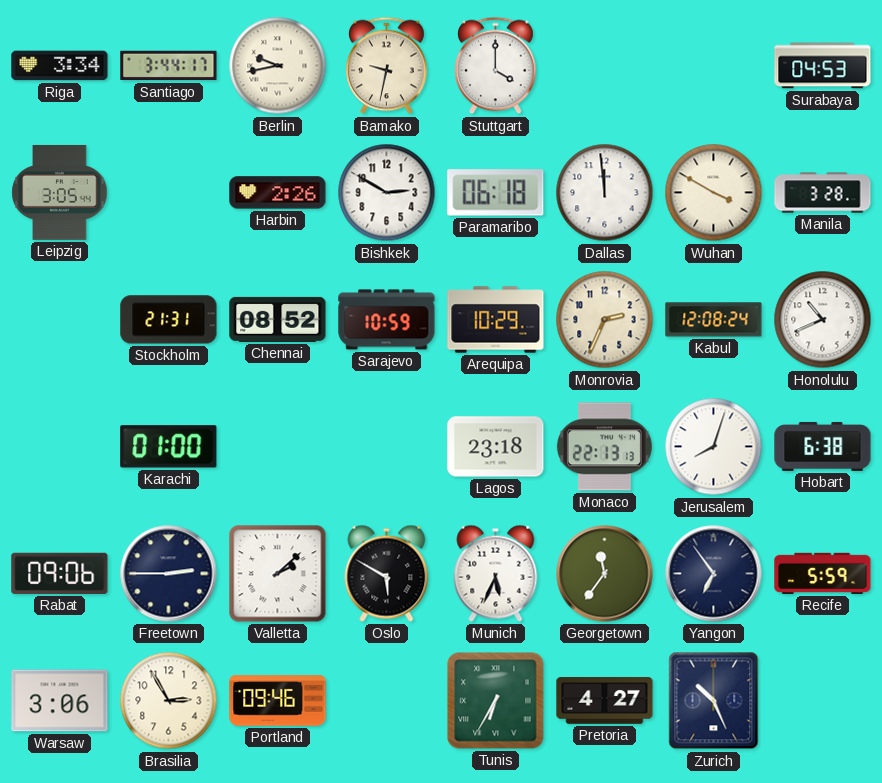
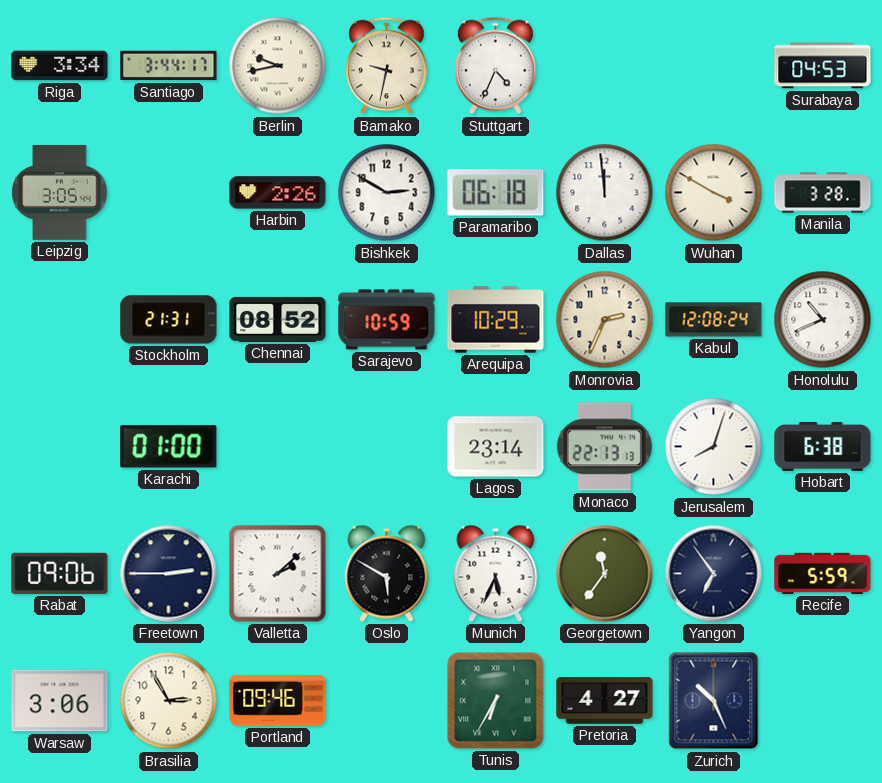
Stuttgart: 4:00 -> 4:34 (496, 66)
Lagos: 23:18 -> 23:14 (496, 447)
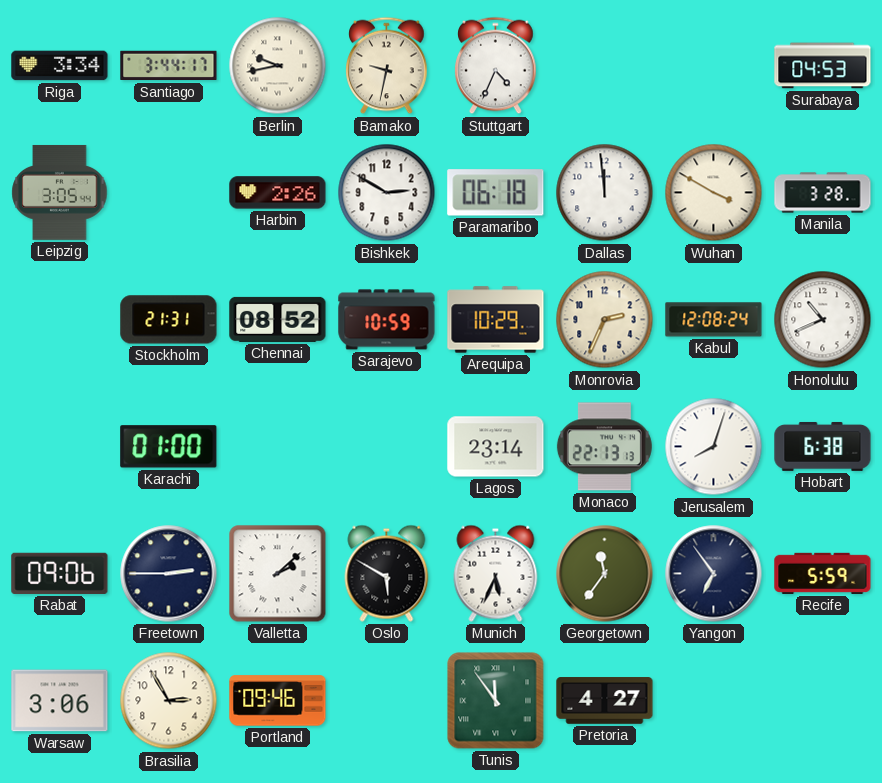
Tunis: 6:35 -> 11:54 (496, 701)
Zurich: 10:26 -> none (714, 701)
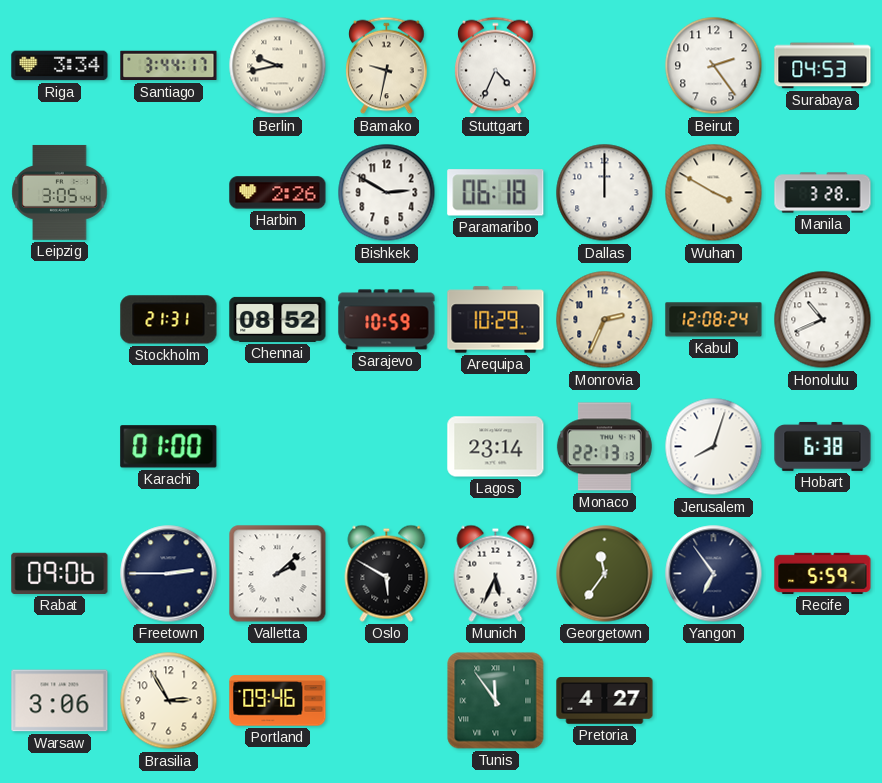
Beirut: none -> 2:24 (714, 66)
Dallas: 11:59 -> 12:00 (605, 193)
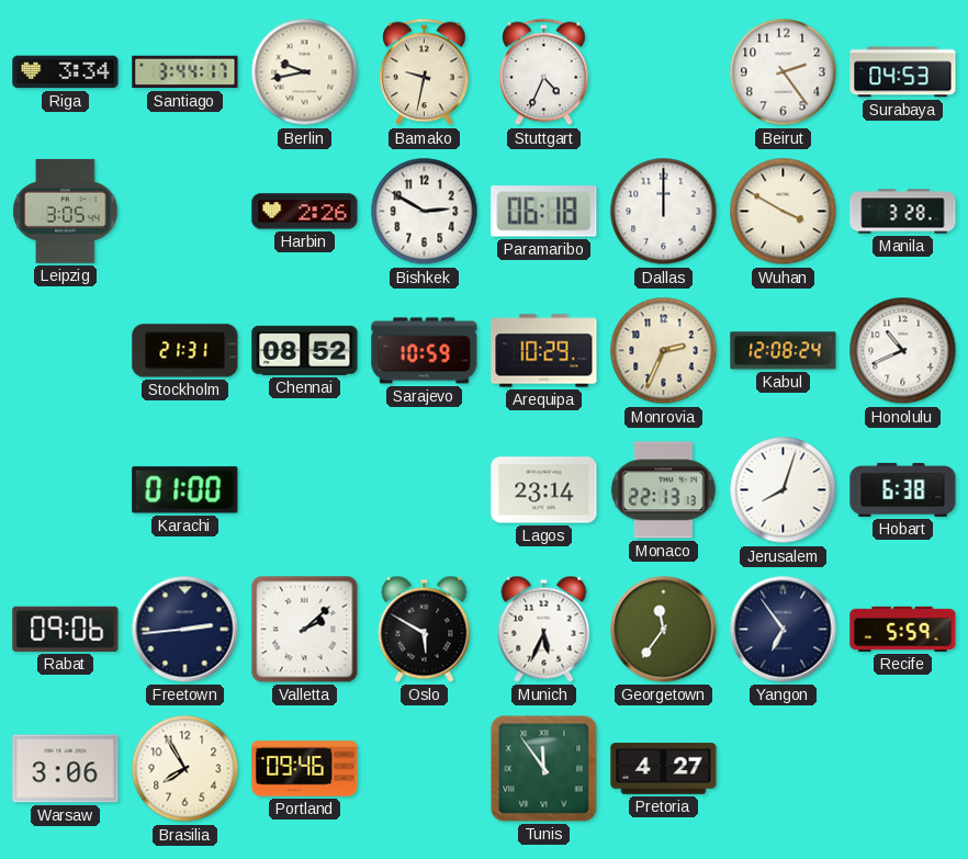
Freetown: 2:45 -> 2:44 (185, 630)
Brasilia: 2:55 -> 7:55 (185, 769)
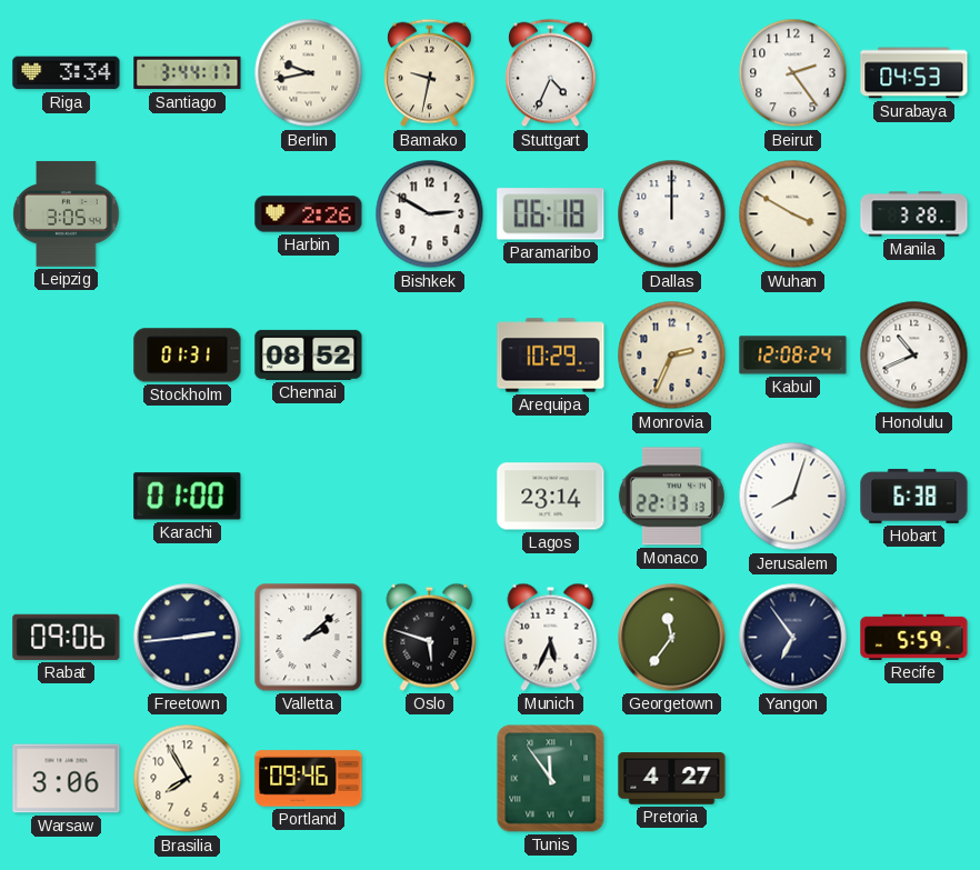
Stockholm: 21:31 -> 01:31 (188, 356)
Sarajevo: 10:59 -> none (425, 351)
Oslo: 5:50 -> 5:48 (430, 637)
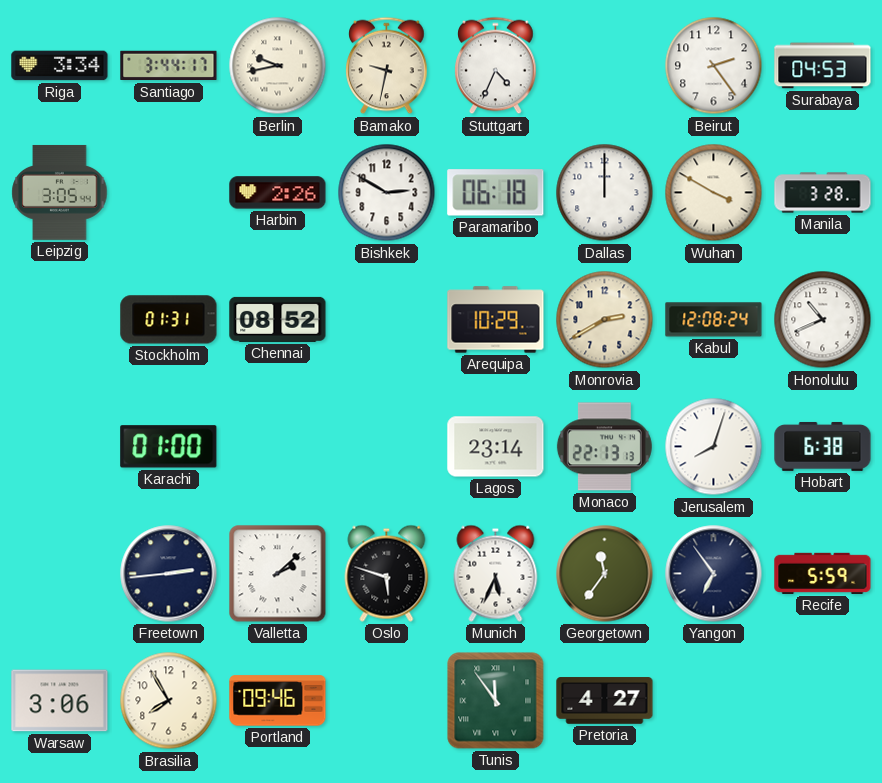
Monrovia: 2:34 -> 2:40 (605, 320)
Rabat: 09:06 -> none (67, 637)
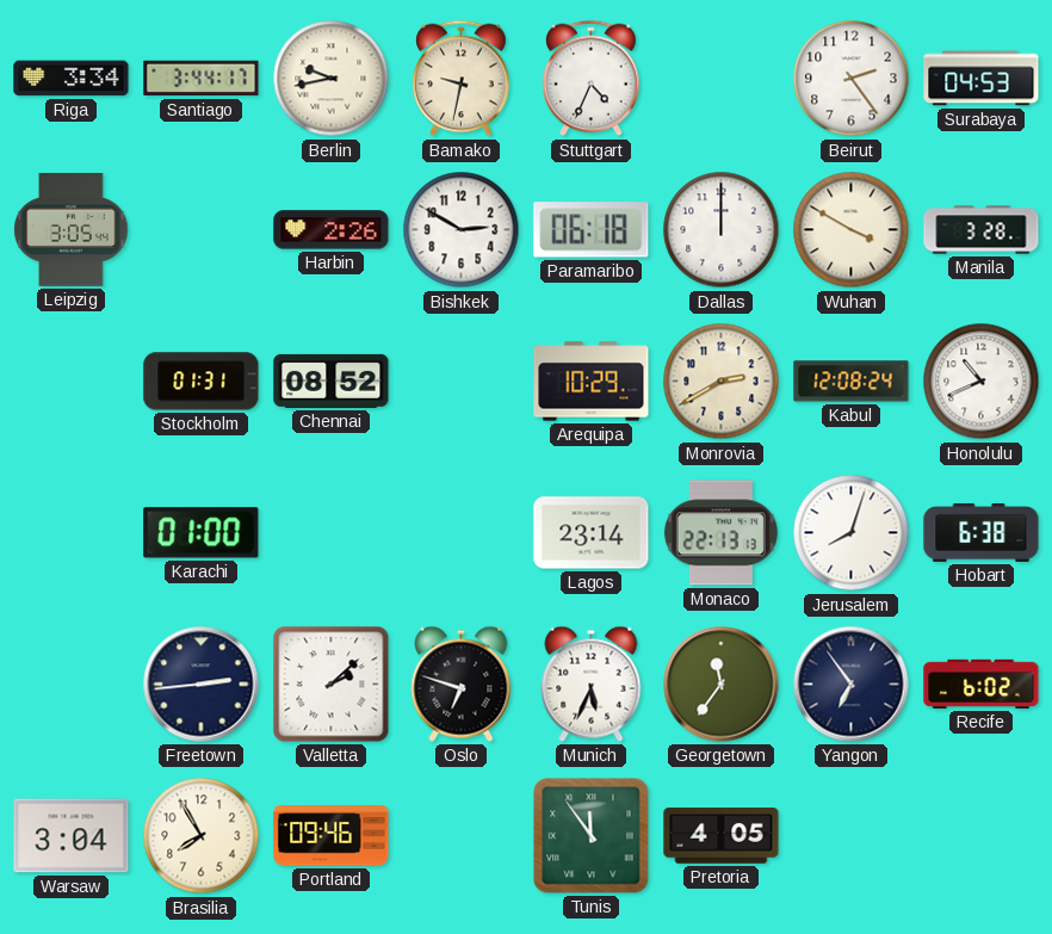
Oslo: 5:48 -> 6:48 (462, 684)
Recife: 5:59 -> 6:02 (982, 684)
Warsaw: 3:06 -> 3:04 (72, 836)
Pretoria: 4:27 -> 4:05 (722, 836)
